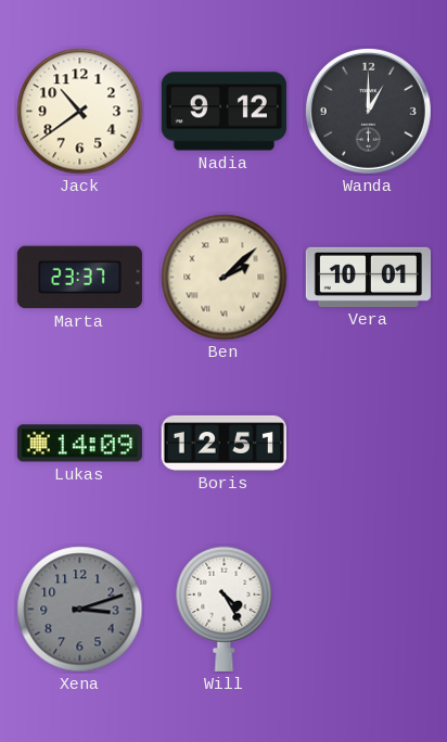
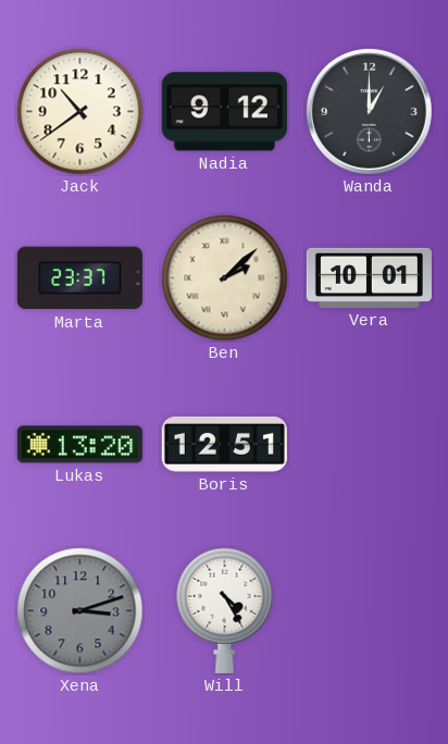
Lukas: 14:09 -> 13:20 (79, 445)
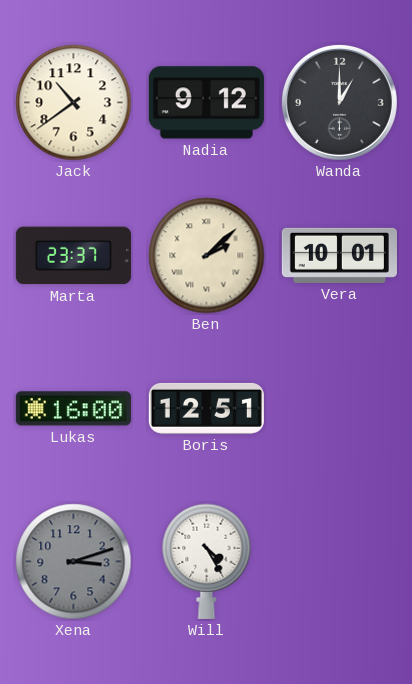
Lukas: 13:20 -> 16:00 (73, 409)
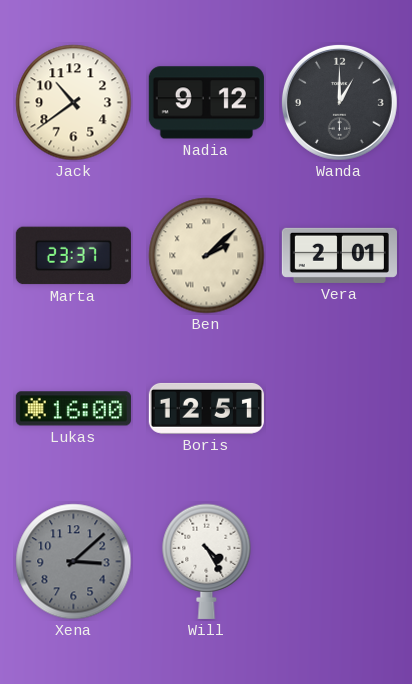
Vera: 10:01 -> 2:01 (339, 255)
Xena: 3:12 -> 3:08 (74, 562)
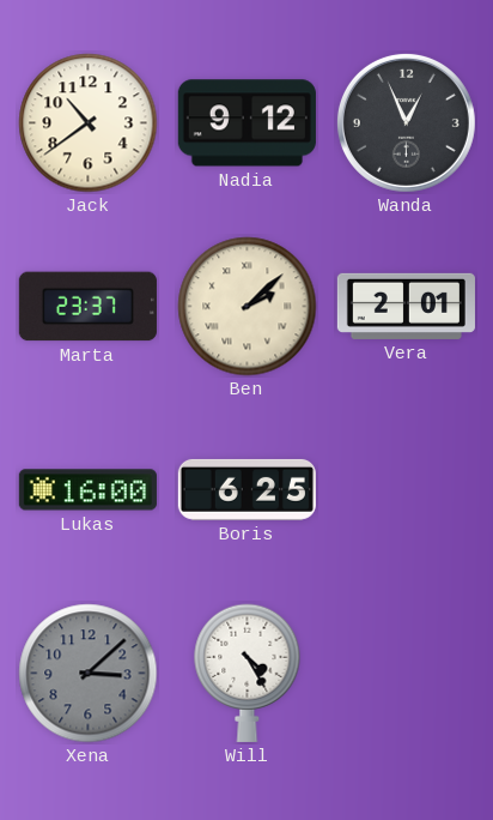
Wanda: 1:00 -> 12:56 (406, 122)
Boris: 12:51 -> 6:25 (246, 489)
